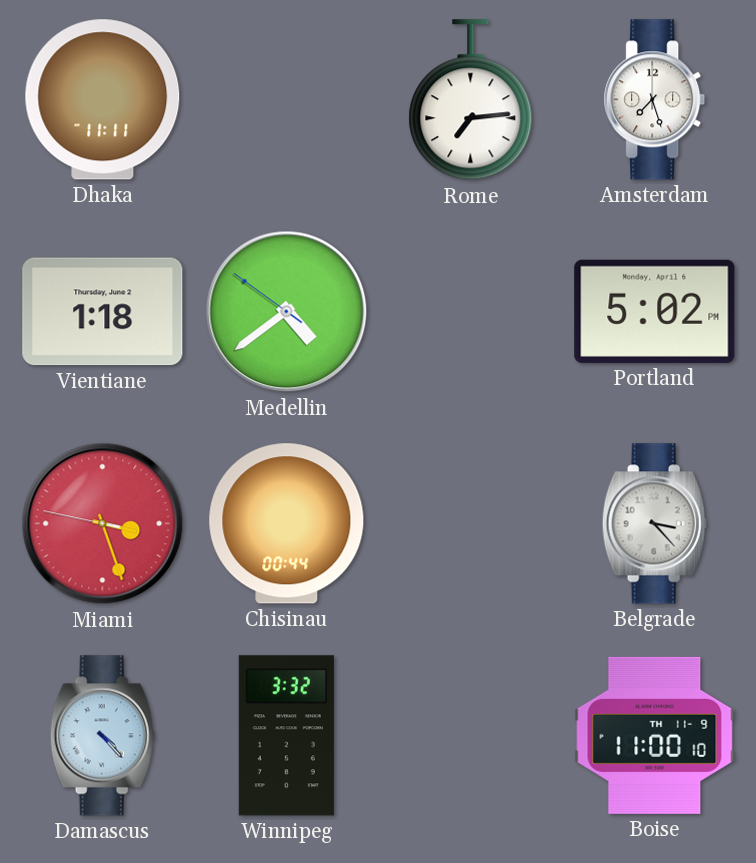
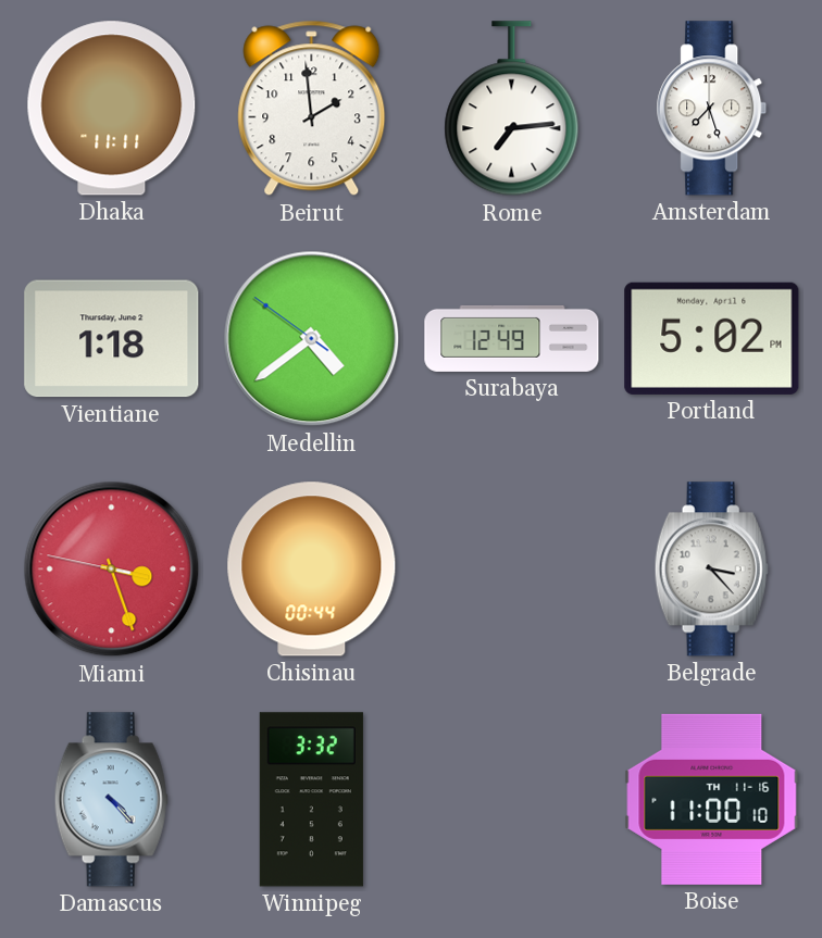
Beirut: none -> 1:59 (312, 109)
Surabaya: none -> 12:49 (512, 338)
Boise date: TH 11-9 -> TH 11-16 (712, 799)
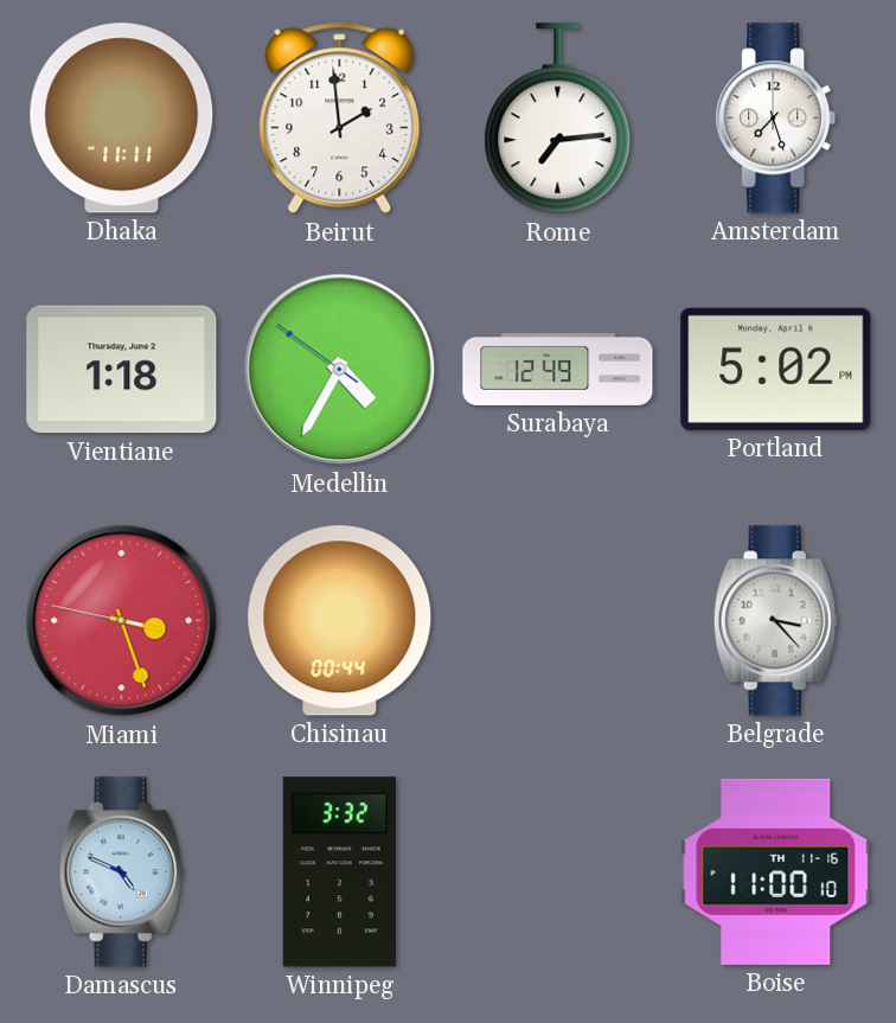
Medellin: 4:38 -> 4:34 (340, 370)
Damascus: 4:23 -> 4:49 (121, 872)
